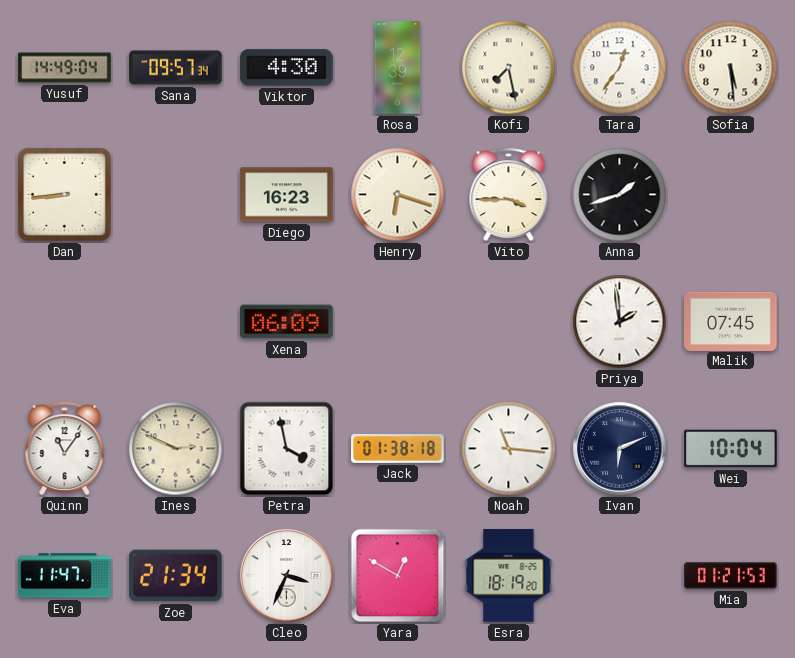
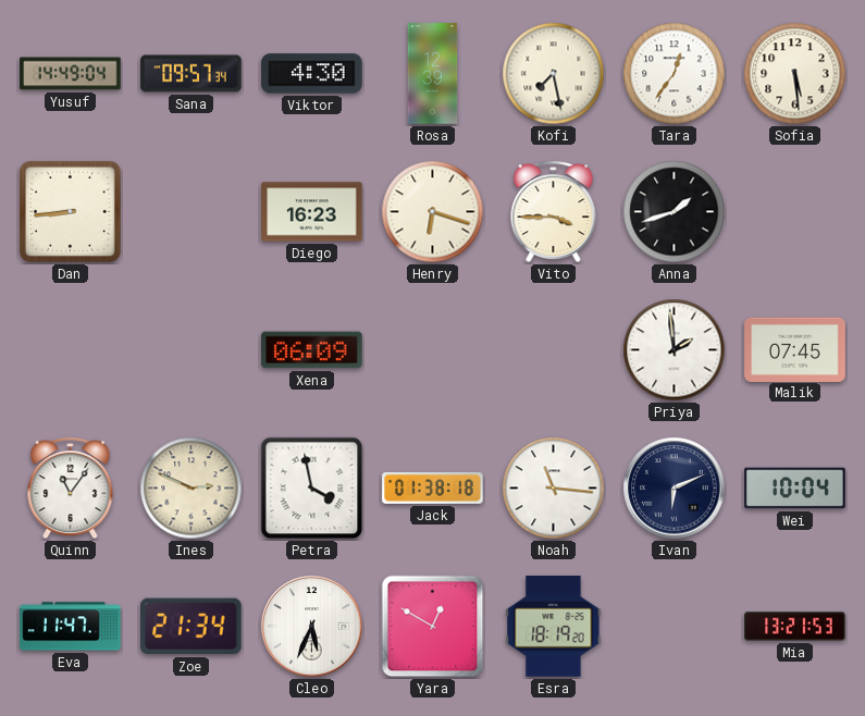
Cleo: 3:34 -> 5:34 (312, 627)
Mia: 01:21 -> 13:21 (795, 627)
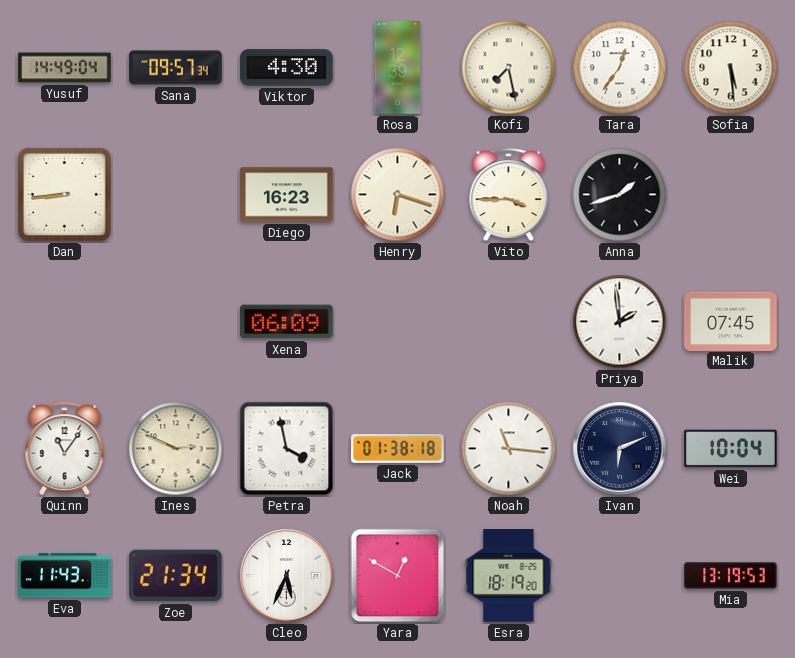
Eva: 11:47 -> 11:43 (65, 576)
Mia: 13:21 -> 13:19 (731, 576)
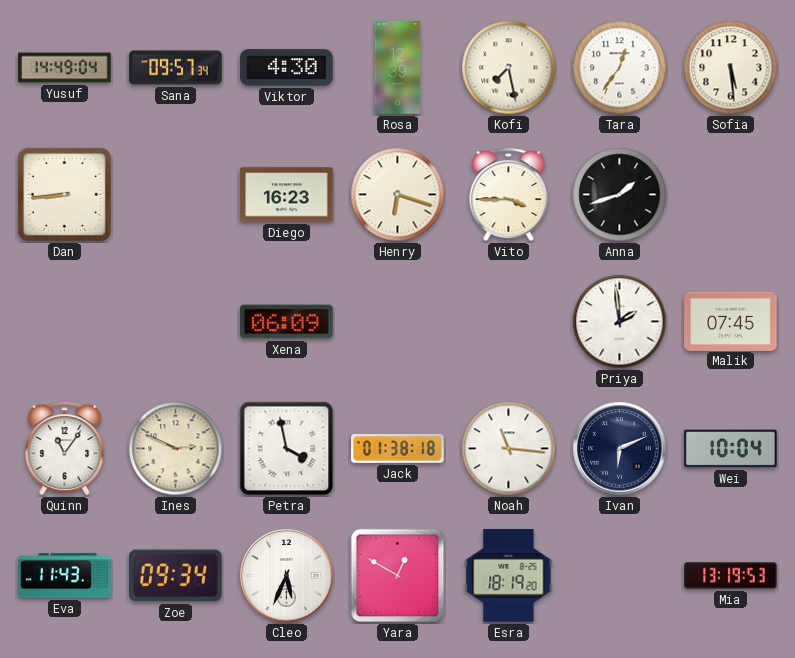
Zoe: 21:34 -> 09:34 (176, 576)
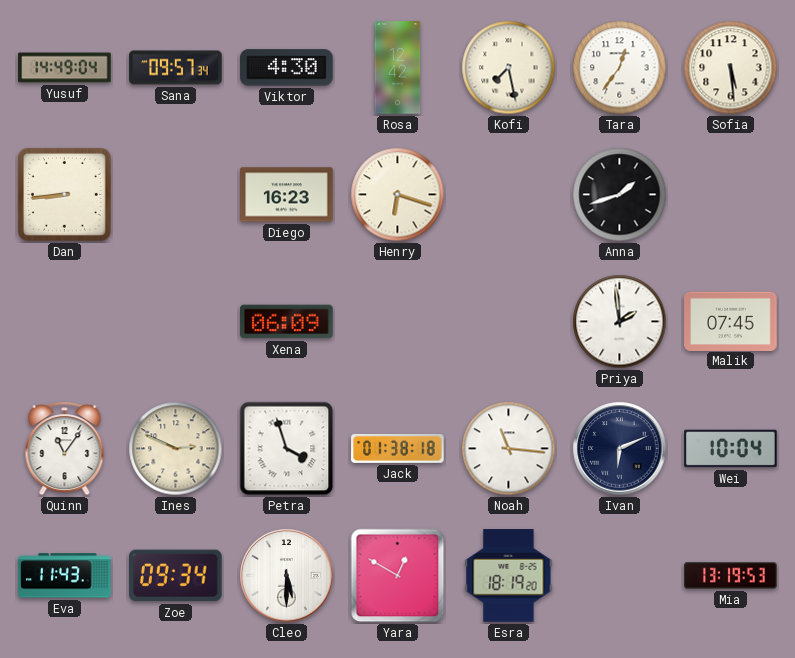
Rosa: 12:39 -> 12:42 (398, 68)
Vito: 3:45 -> none (509, 195)
Petra: 3:58 -> 3:57 (287, 449)
Cleo: 5:34 -> 5:30 (287, 576)
